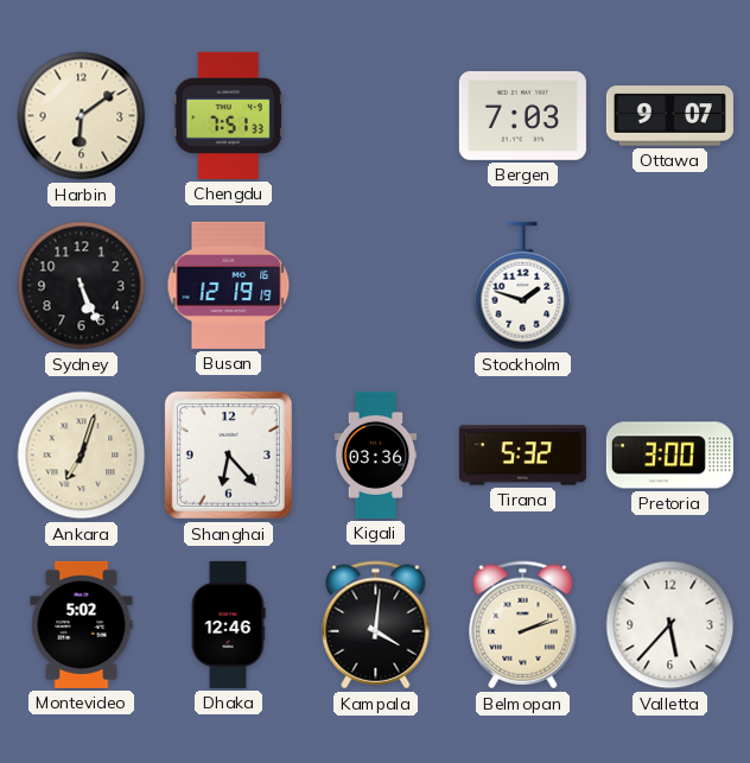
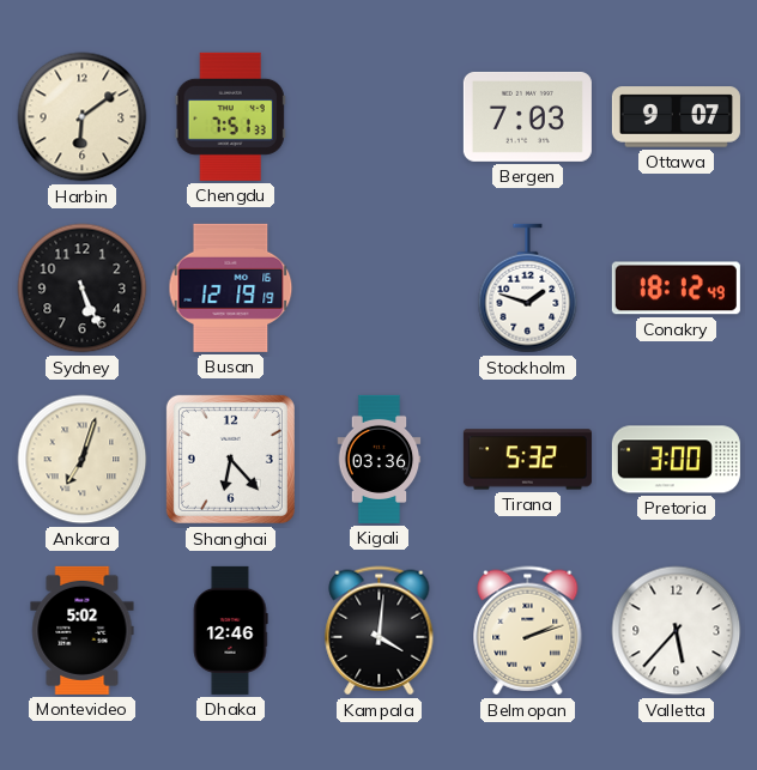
Conakry: none -> 18:12 (676, 289)
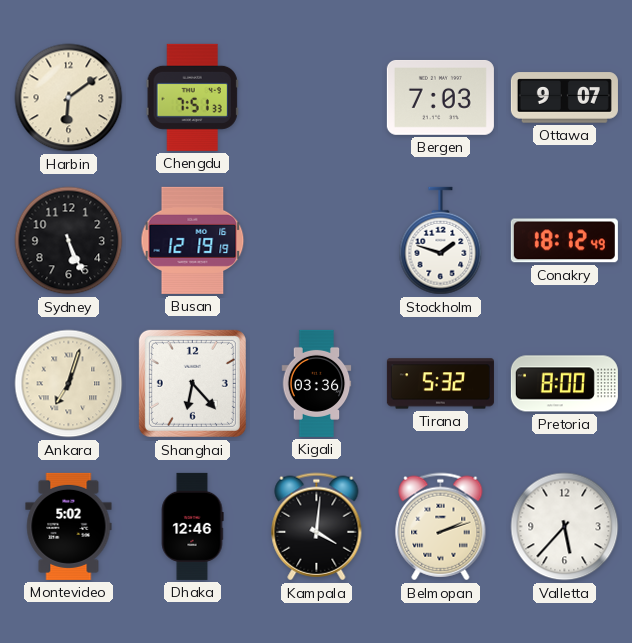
Pretoria: 3:00 -> 8:00 (564, 384)
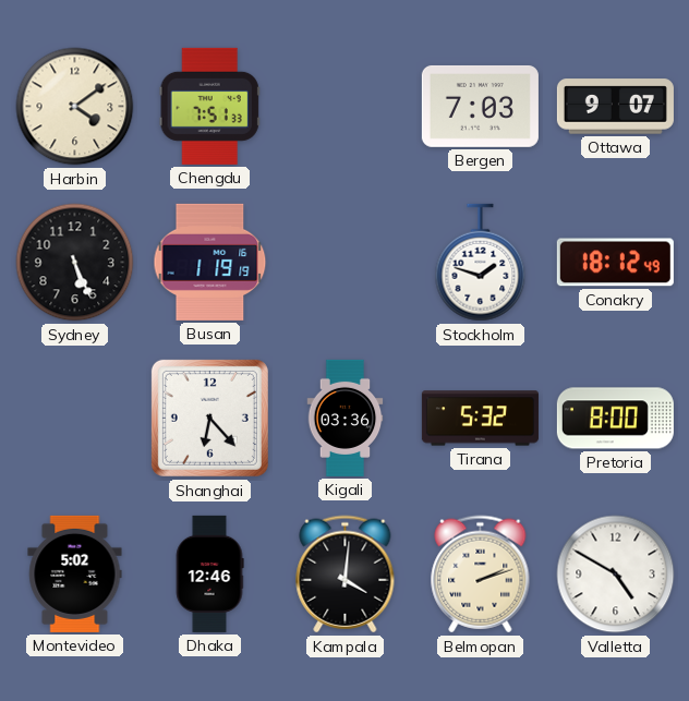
Harbin: 6:09 -> 4:09 (75, 107)
Busan: 12:19 -> 1:19 (210, 262)
Ankara: 7:03 -> none (69, 384)
Valletta: 5:37 -> 4:50 (616, 575)
